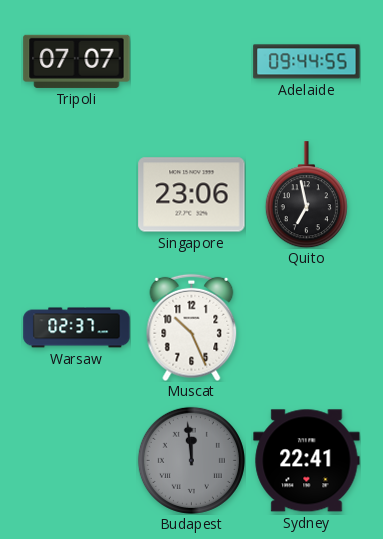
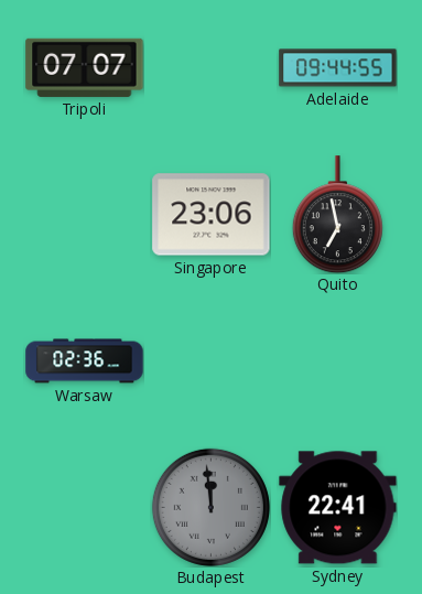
Warsaw: 02:37 -> 02:36 (85, 361)
Muscat: 10:26 -> none (192, 327)
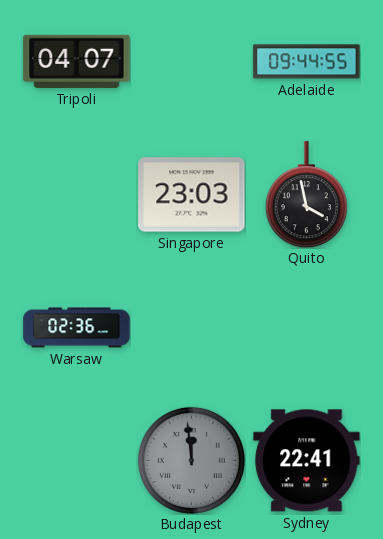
Tripoli: 07:07 -> 04:07 (77, 61)
Singapore: 23:06 -> 23:03 (192, 195)
Quito: 6:58 -> 3:58 (306, 195)
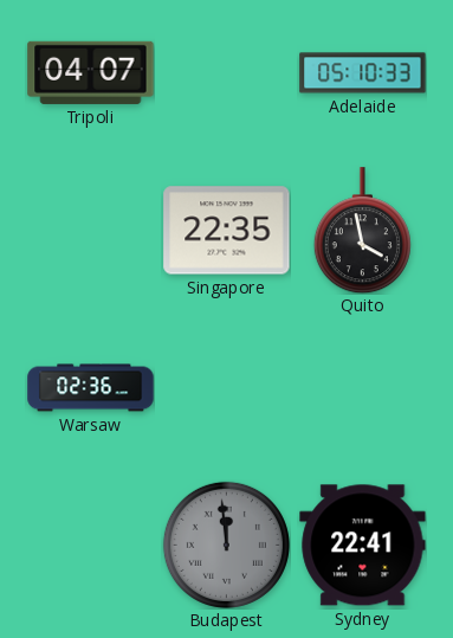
Adelaide: 09:44 -> 05:10 (363, 73)
Singapore: 23:03 -> 22:35 (227, 231)
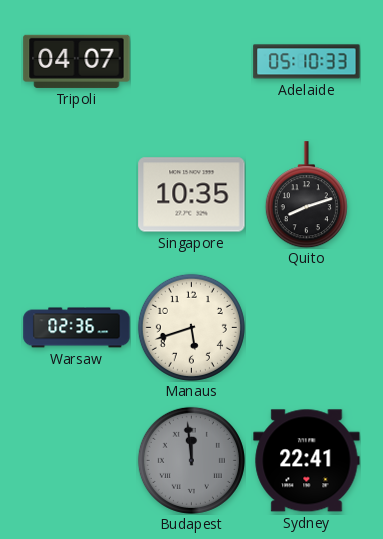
Singapore: 22:35 -> 10:35 (192, 195)
Quito: 3:58 -> 8:12 (306, 195)
Manaus: none -> 5:42 (191, 327)
